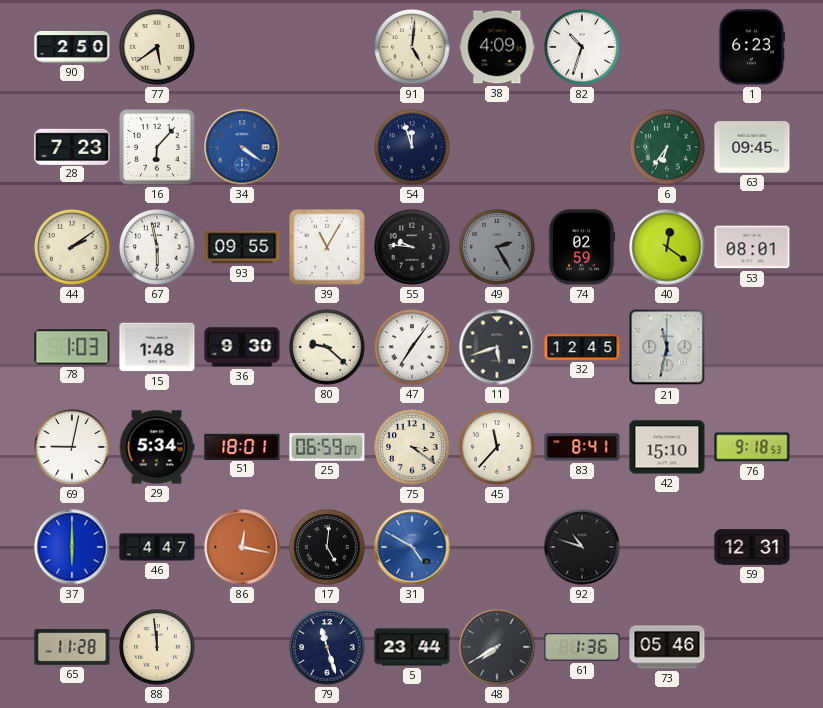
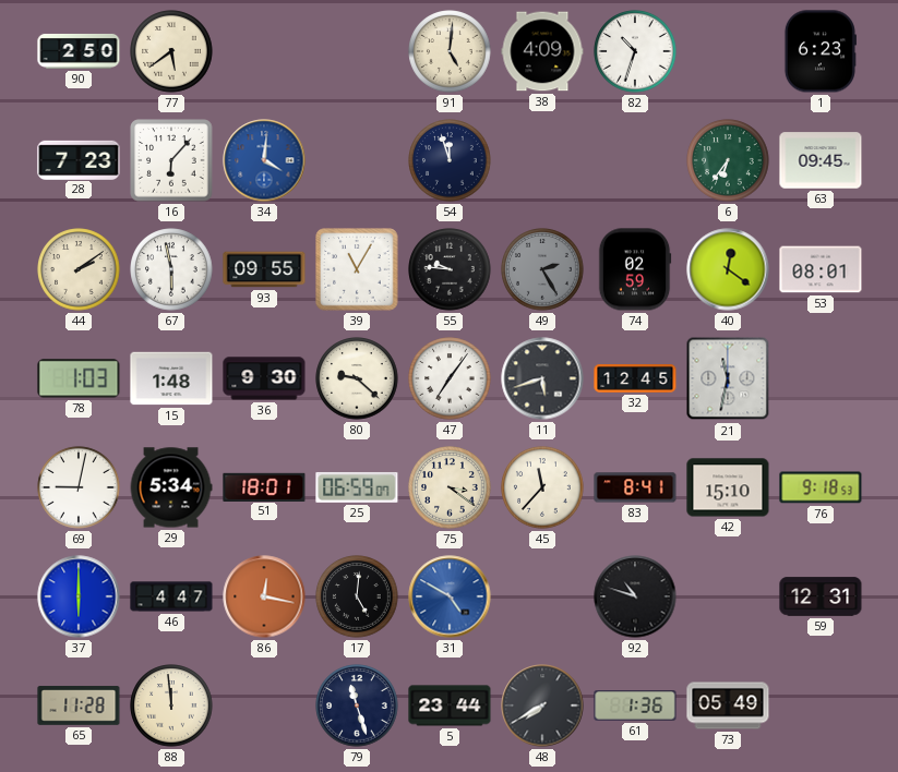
34: 4:21 -> 4:01 (264, 160)
73: 05:46 -> 05:49 (728, 705)
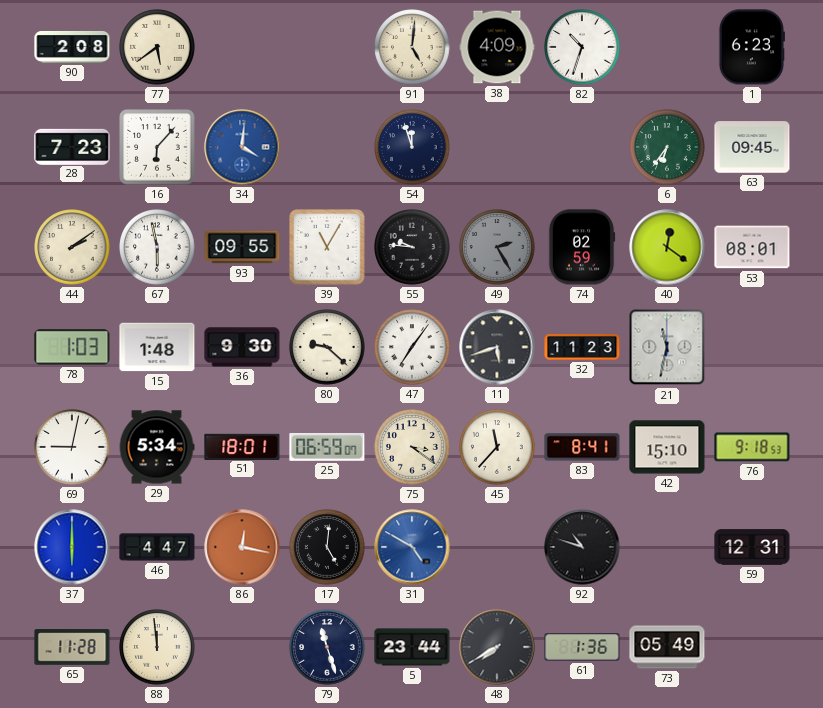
90: 2:50 -> 2:08 (72, 47)
32: 12:45 -> 11:23 (582, 347)
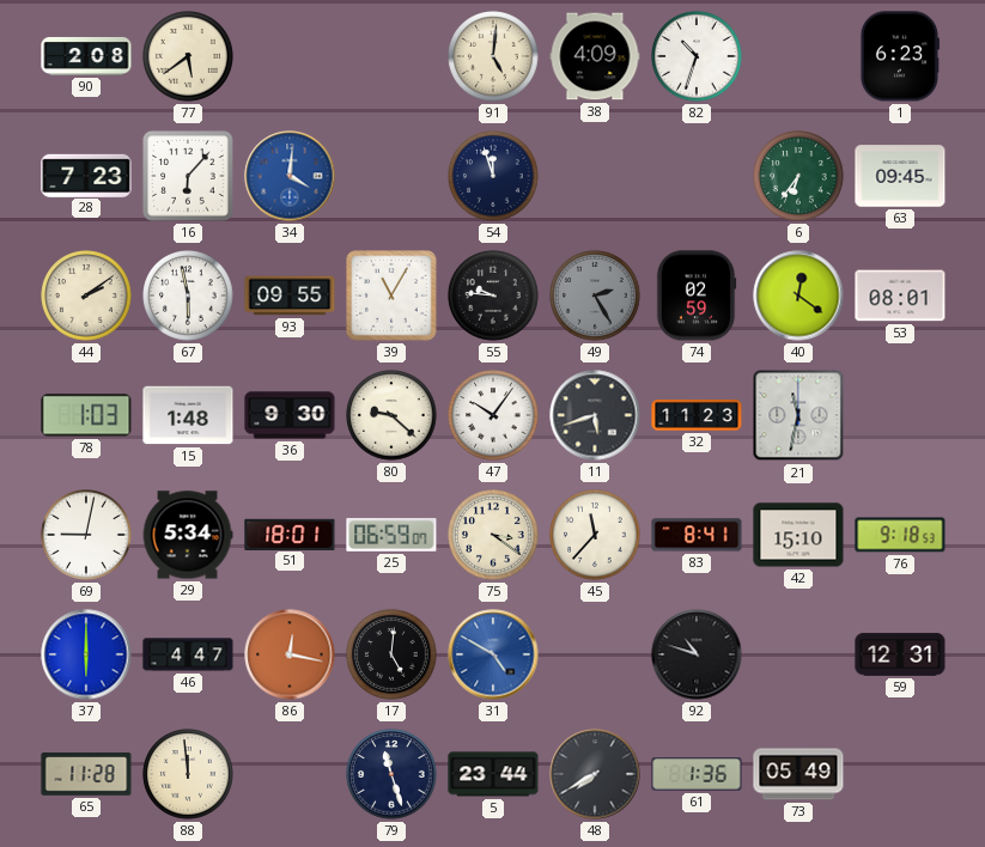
47: 7:06 -> 10:06 (493, 415)
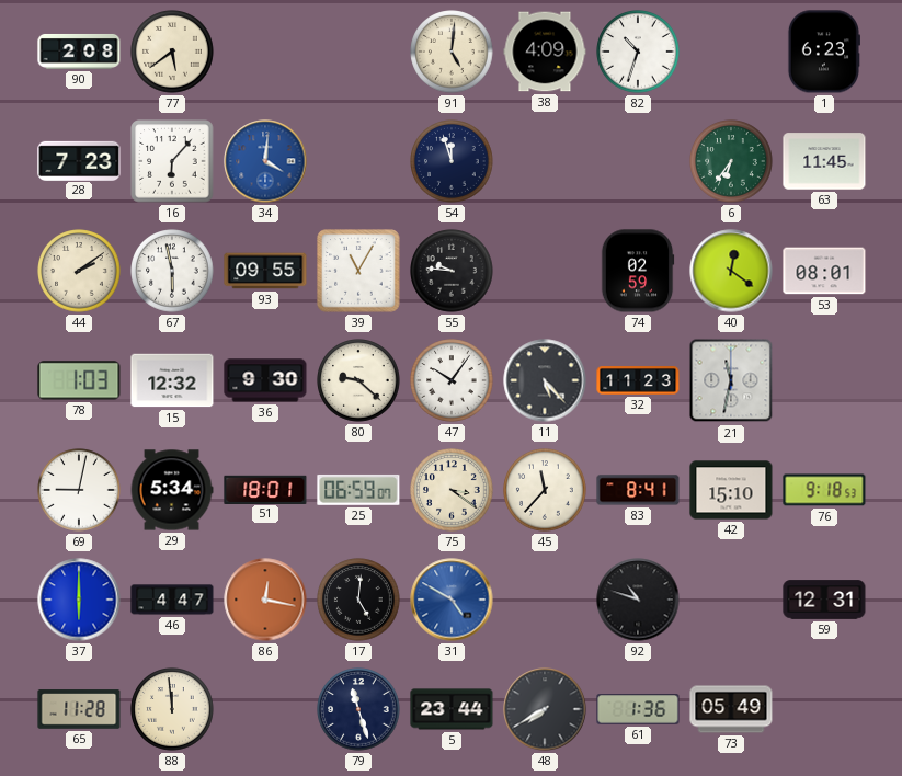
63: 09:45 -> 11:45 (824, 161)
49: 2:25 -> none (595, 295)
15: 1:48 -> 12:32 (172, 380)
11: 5:42 -> 5:23 (545, 380)
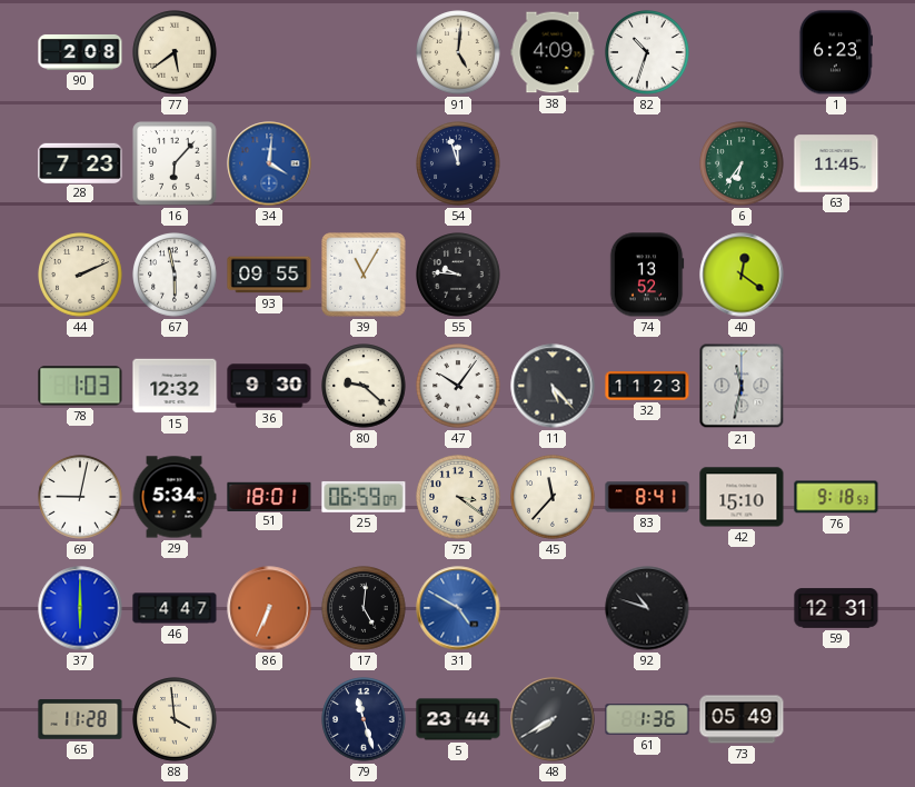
44: 2:09 -> 2:11 (80, 275)
74: 02:59 -> 13:52 (647, 275)
53: 08:01 -> none (824, 271)
86: 12:17 -> 6:34 (269, 608)
88: 11:59 -> 3:59 (175, 719)
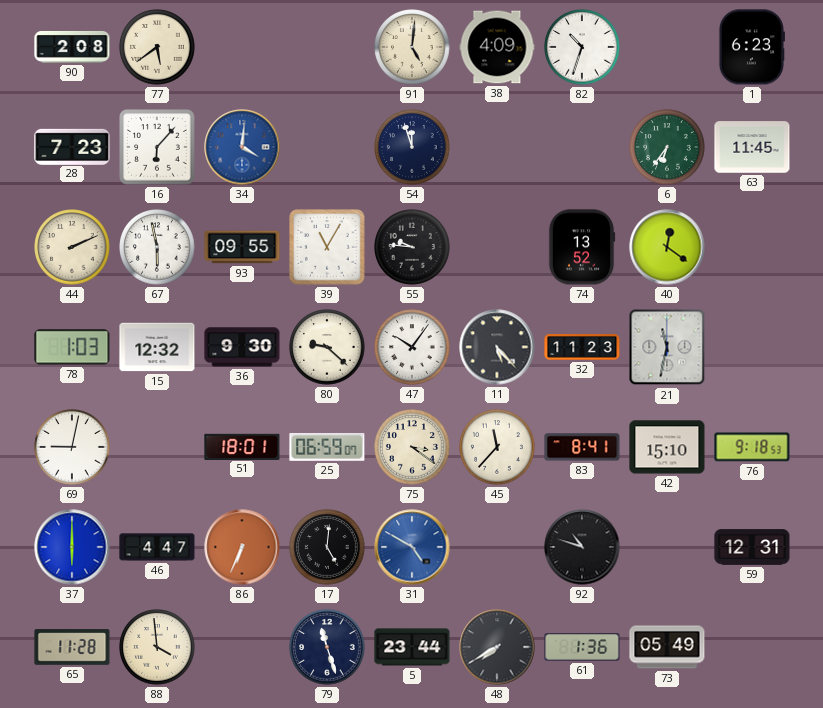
29: 5:34 -> none (175, 497)
